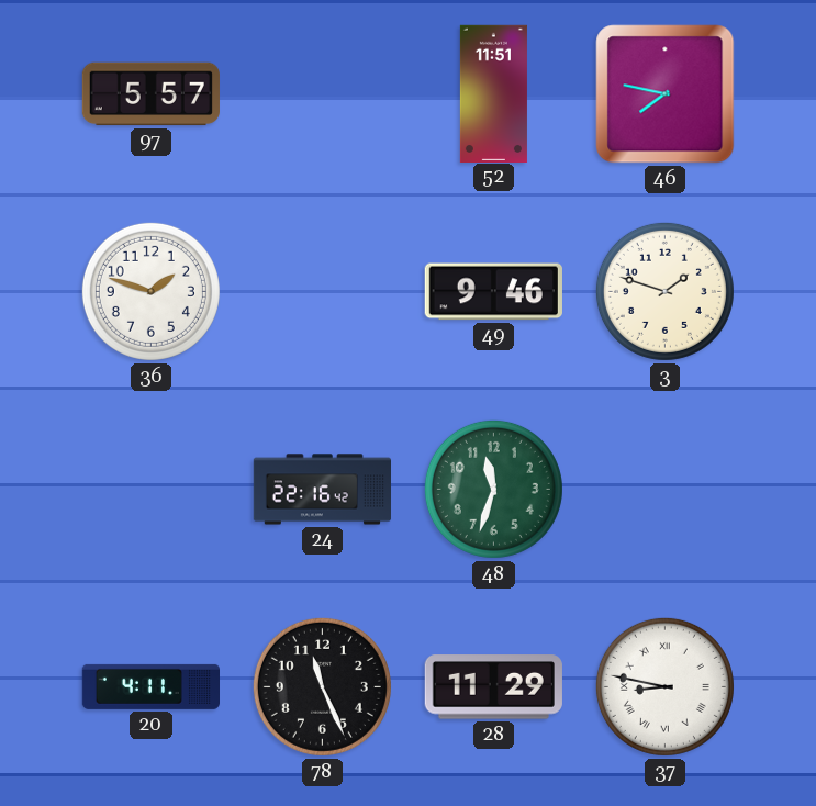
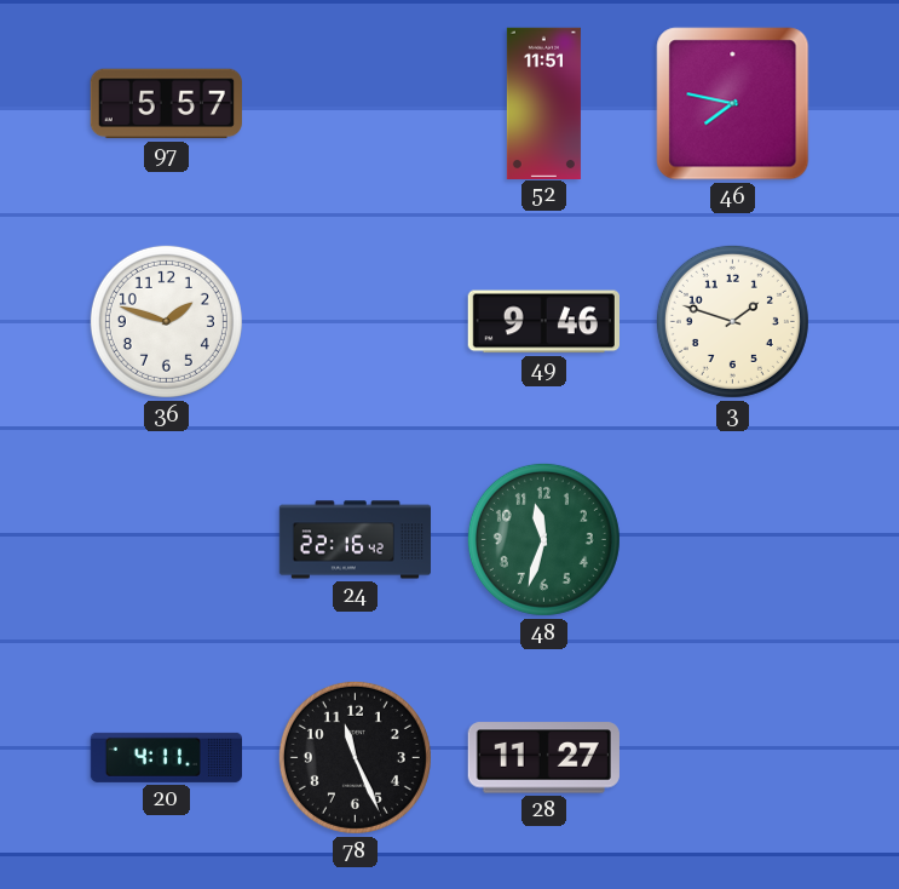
28: 11:29 -> 11:27 (543, 758)
37: 8:47 -> none (664, 686)
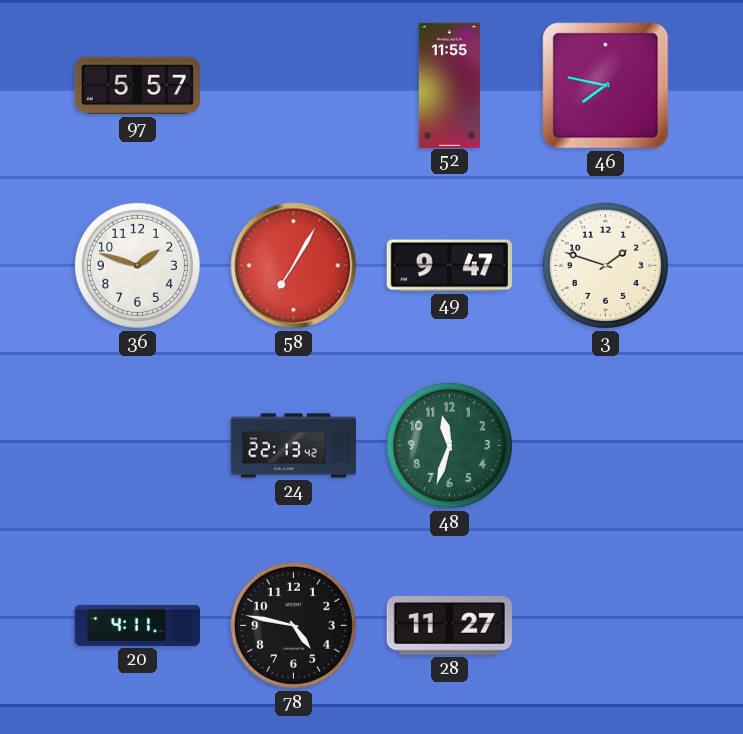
52: 11:51 -> 11:55 (449, 85)
58: none -> 7:05 (294, 266)
49: 9:46 -> 9:47 (449, 266)
24: 22:16 -> 22:13 (293, 446)
78: 11:26 -> 4:47 (293, 625)
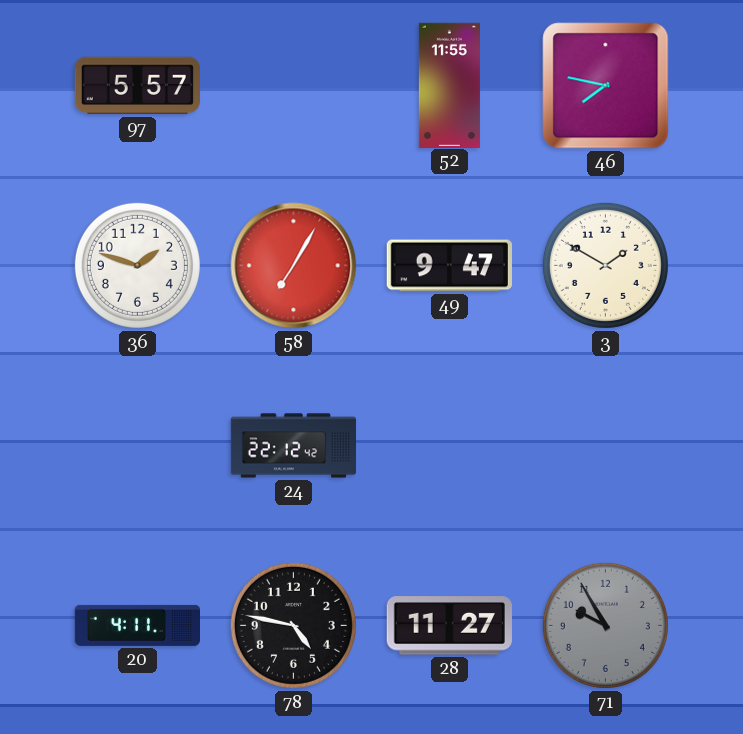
3: 1:48 -> 1:50 (605, 265)
24: 22:13 -> 22:12 (293, 446)
48: 11:33 -> none (449, 445)
71: none -> 9:55 (605, 625)
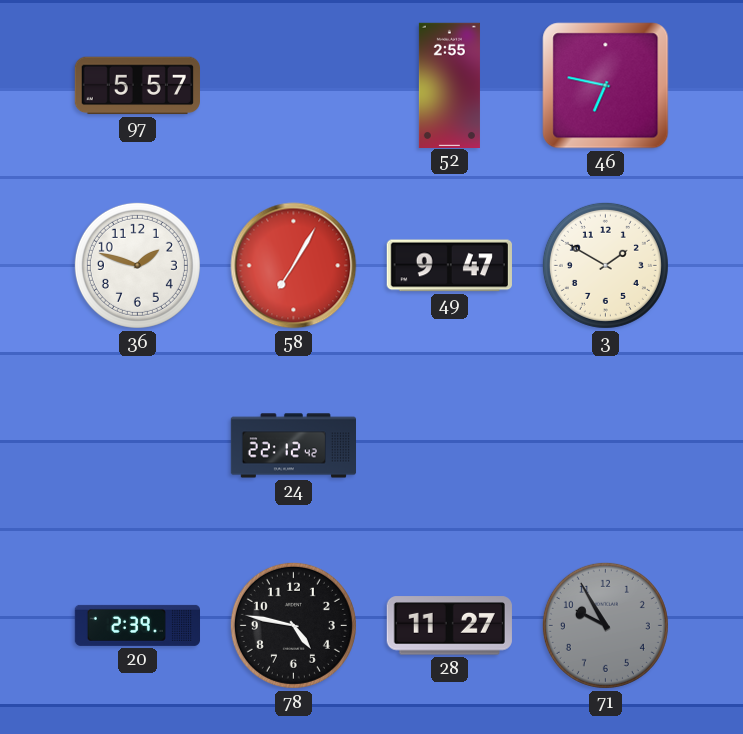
52: 11:55 -> 2:55 (449, 85)
46: 7:47 -> 6:47 (606, 86)
20: 4:11 -> 2:39 (137, 625)
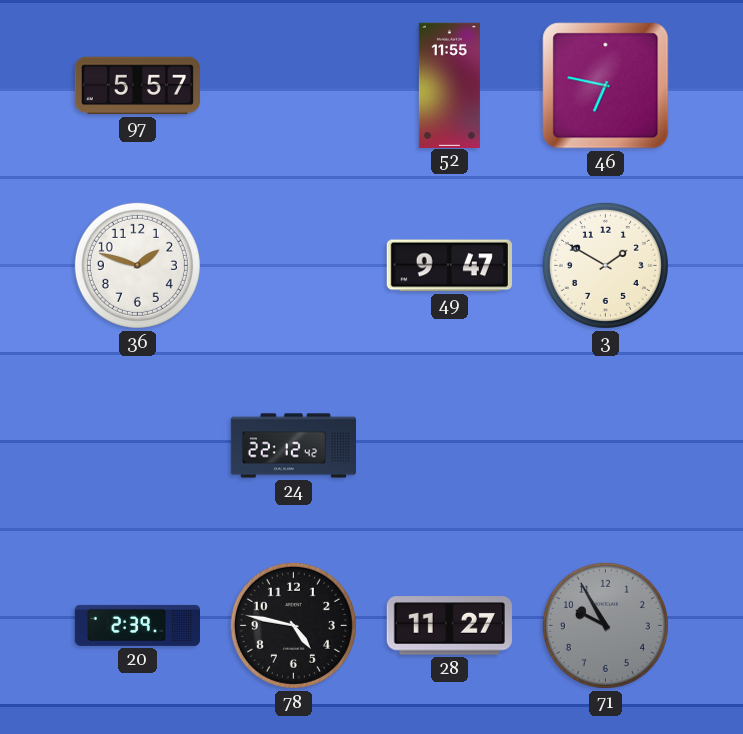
52: 2:55 -> 11:55 (449, 85)
58: 7:05 -> none (294, 266)
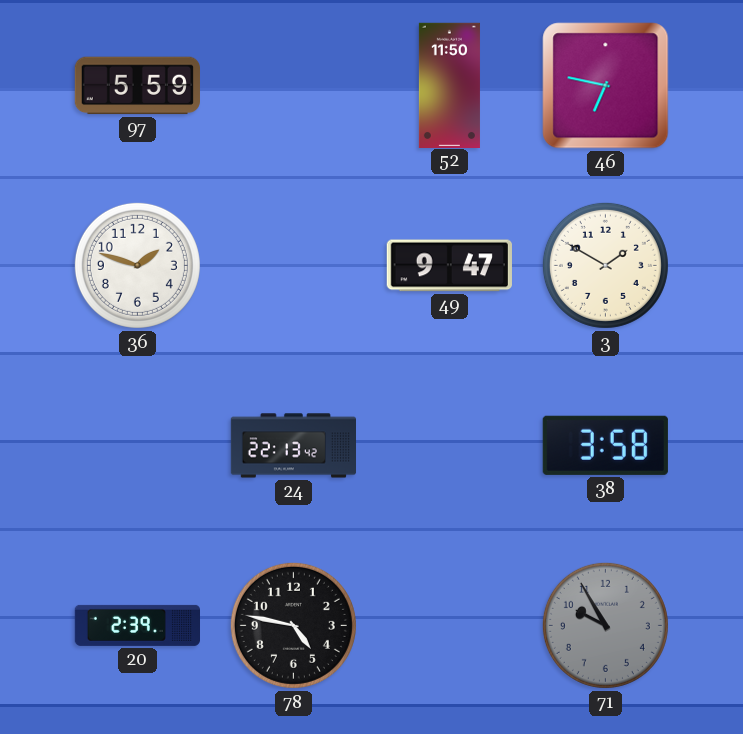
97: 5:57 -> 5:59 (137, 86)
52: 11:55 -> 11:50 (449, 85)
24: 22:12 -> 22:13 (293, 446)
38: none -> 3:58 (605, 445)
28: 11:27 -> none (449, 626)
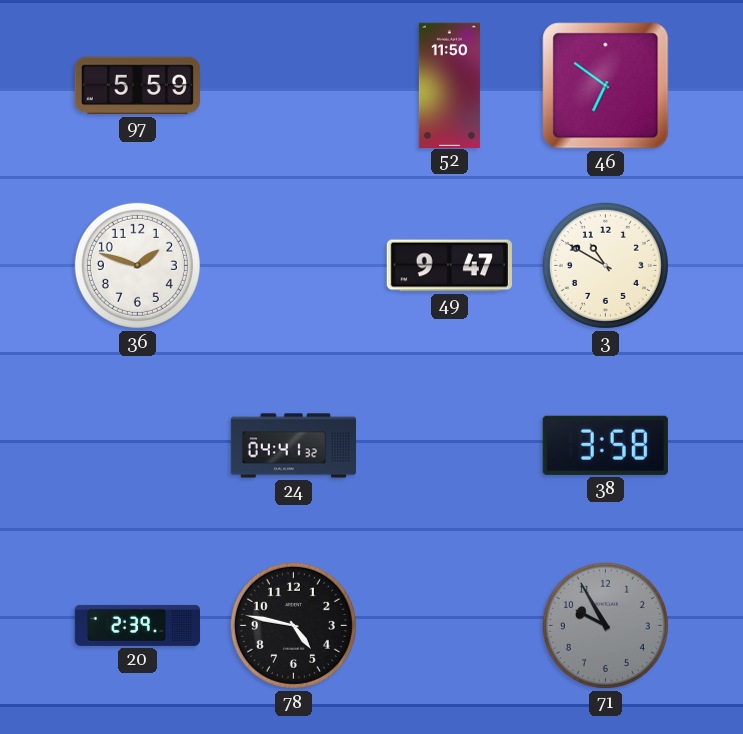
46: 6:47 -> 6:51 (606, 86)
3: 1:50 -> 10:50 (605, 265)
24: 22:13 -> 04:41 (293, 446)
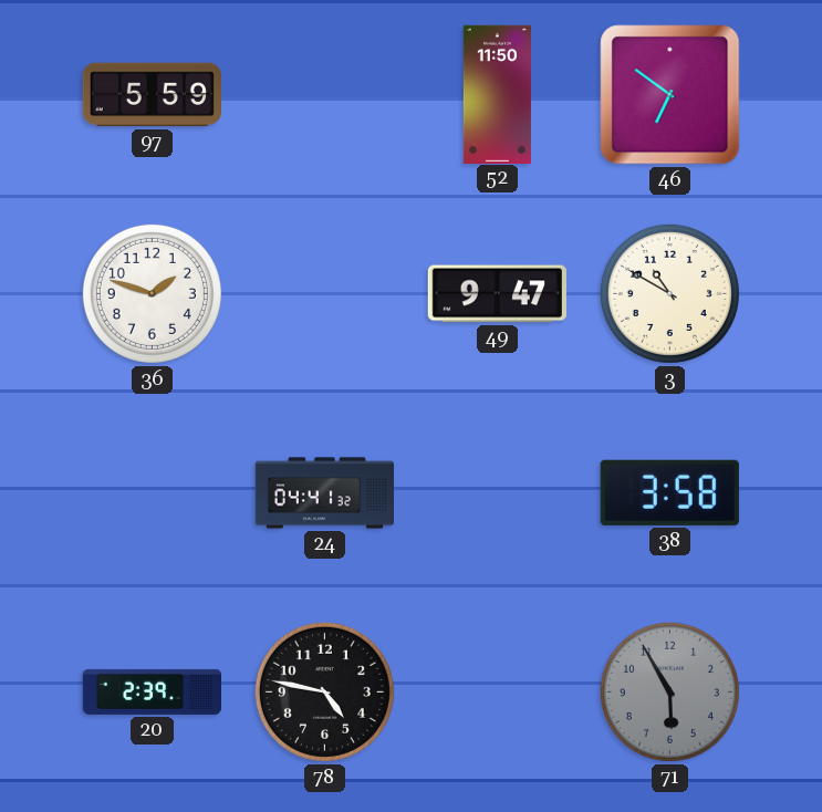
71: 9:55 -> 5:55 (669, 691)
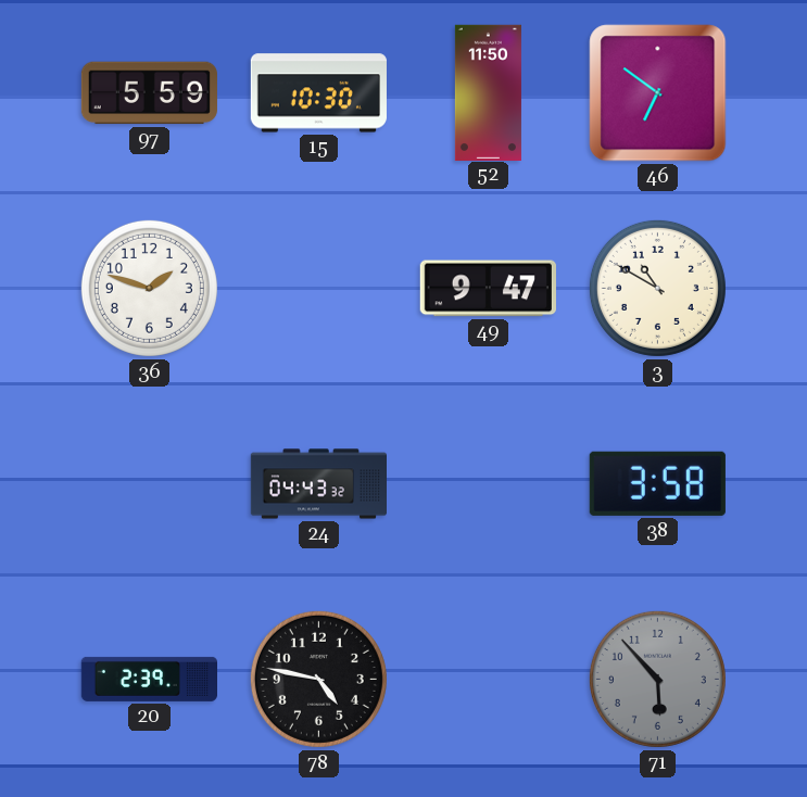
15: none -> 10:30 (318, 93)
24: 04:41 -> 04:43 (318, 484)
71: 5:55 -> 5:53 (657, 679)
